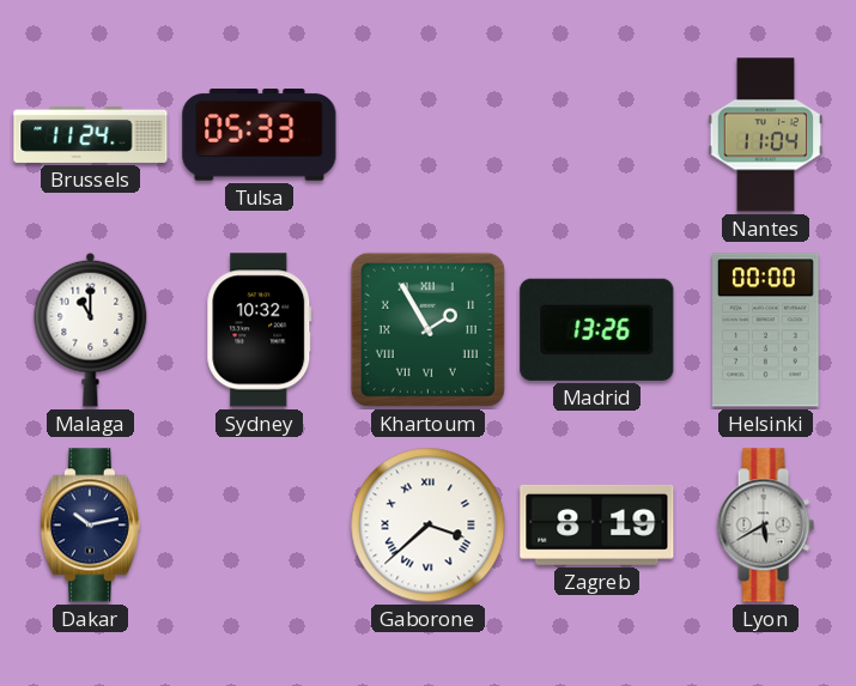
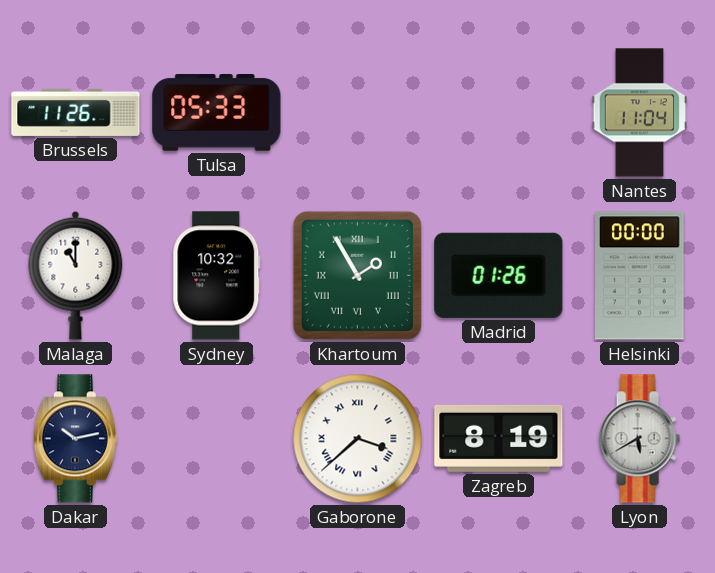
Brussels: 11:24 -> 11:26 (76, 112)
Madrid: 13:26 -> 01:26 (499, 275)
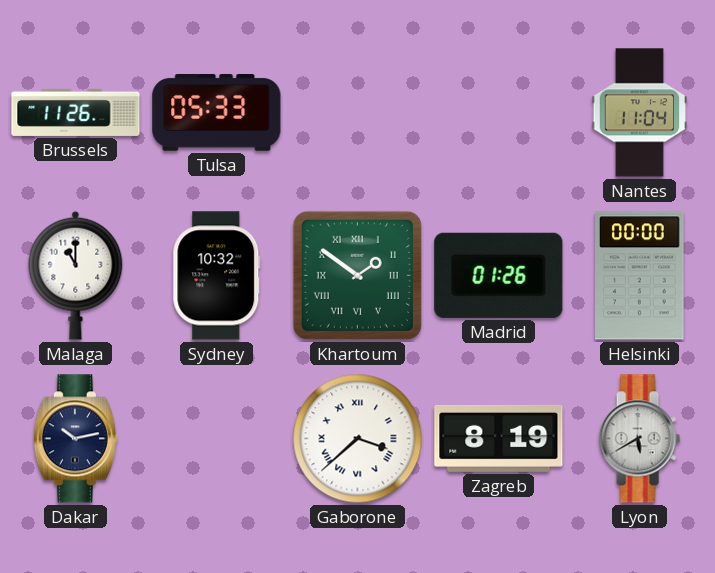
Khartoum: 1:55 -> 1:51 (357, 275)
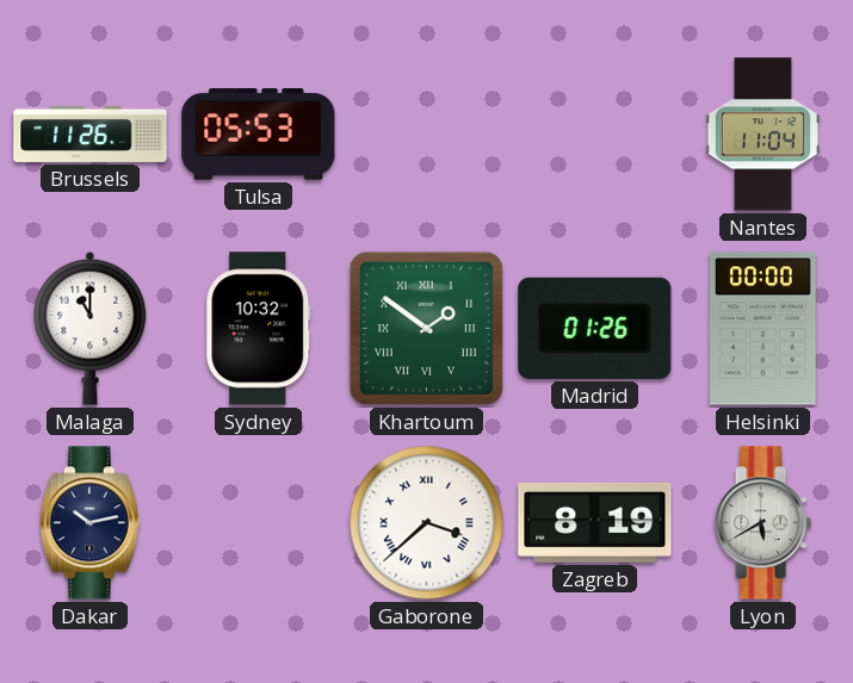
Tulsa: 05:33 -> 05:53 (259, 135)
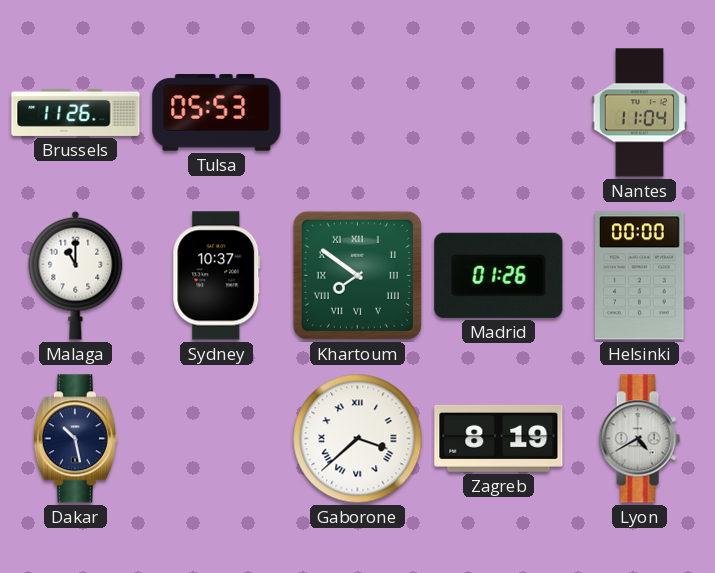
Sydney: 10:32 -> 10:37 (217, 276)
Khartoum: 1:51 -> 7:51 (357, 275)
Dakar: 10:13 -> 10:28 (75, 439)
Lyon: 5:40 -> 4:40 (639, 439)
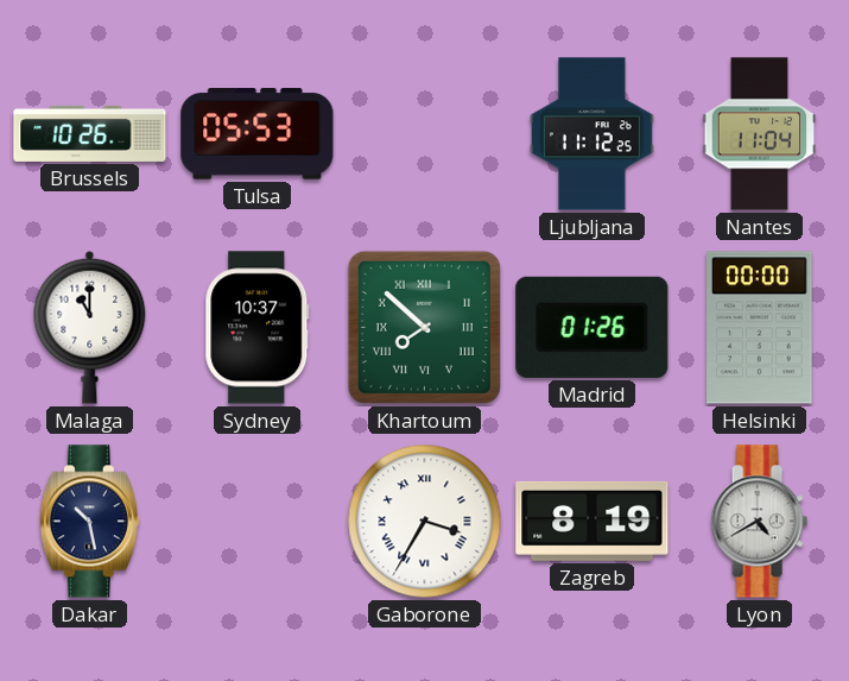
Brussels: 11:26 -> 10:26 (90, 133)
Ljubljana: none -> 11:12 (591, 134)
Khartoum: 7:51 -> 7:52 (424, 327)
Gaborone: 3:38 -> 3:35 (425, 522)
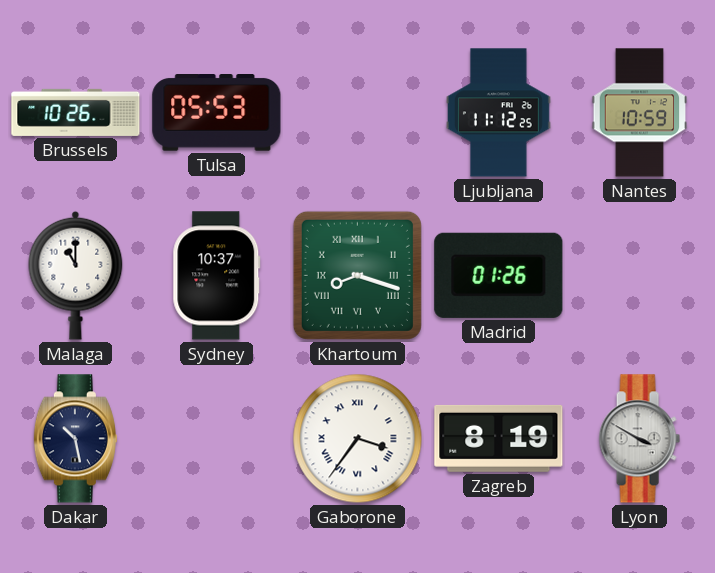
Nantes: 11:04 -> 10:59 (640, 113)
Khartoum: 7:52 -> 8:18 (357, 275)
Helsinki: 00:00 -> none (760, 328)
Gaborone: 3:35 -> 3:36 (358, 439)
Lyon: 4:40 -> 3:50 (639, 439)
